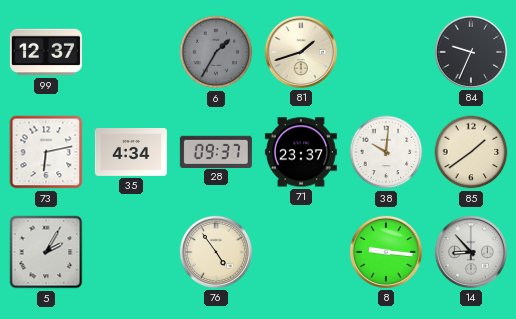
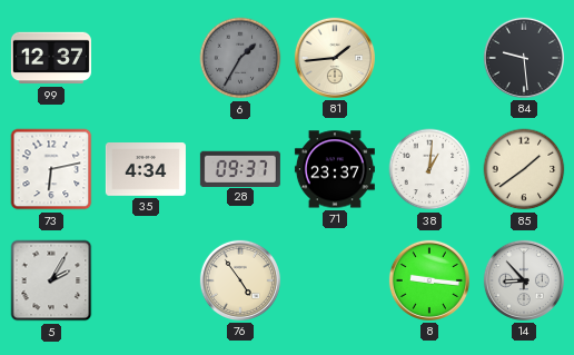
81: 1:42 -> 1:44 (335, 58)
84: 9:34 -> 9:29 (524, 58)
38: 10:01 -> 1:01 (429, 169)
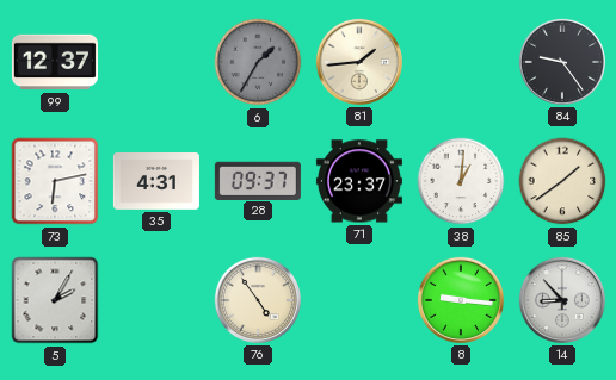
84: 9:29 -> 9:24 (562, 62)
35: 4:34 -> 4:31 (156, 182)
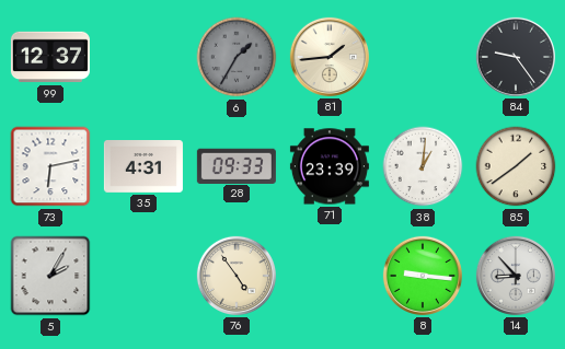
28: 09:37 -> 09:33 (237, 165)
71: 23:37 -> 23:39 (330, 166)
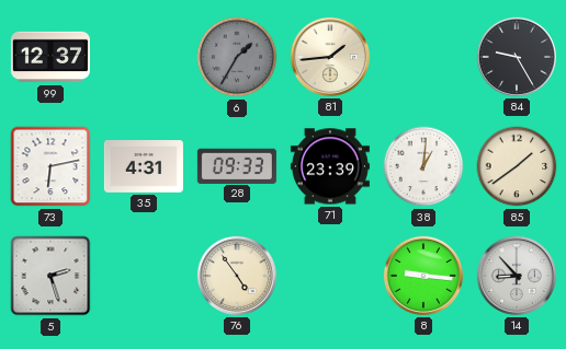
84: 9:24 -> 9:25 (517, 57)
5: 2:05 -> 2:27 (50, 276)
